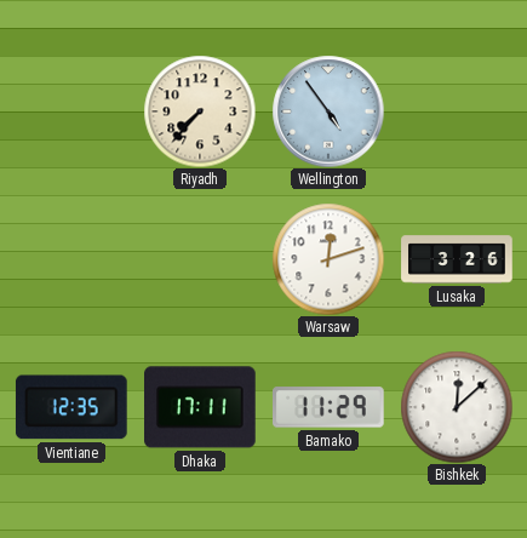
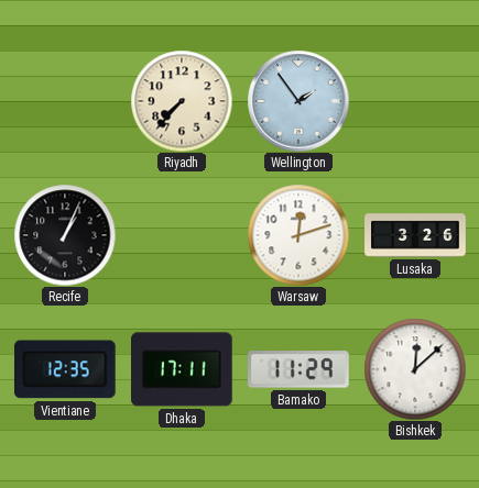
Wellington: 4:54 -> 1:54 (298, 101)
Recife: none -> 1:04 (65, 235)
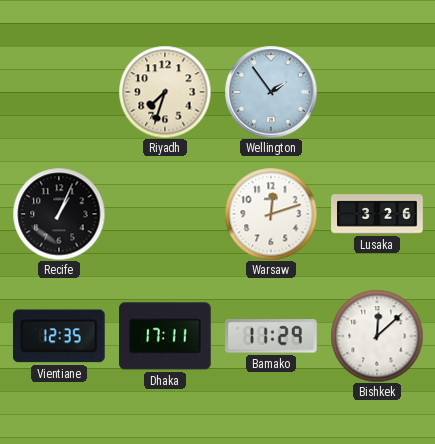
Riyadh: 7:37 -> 7:33 (165, 92)
